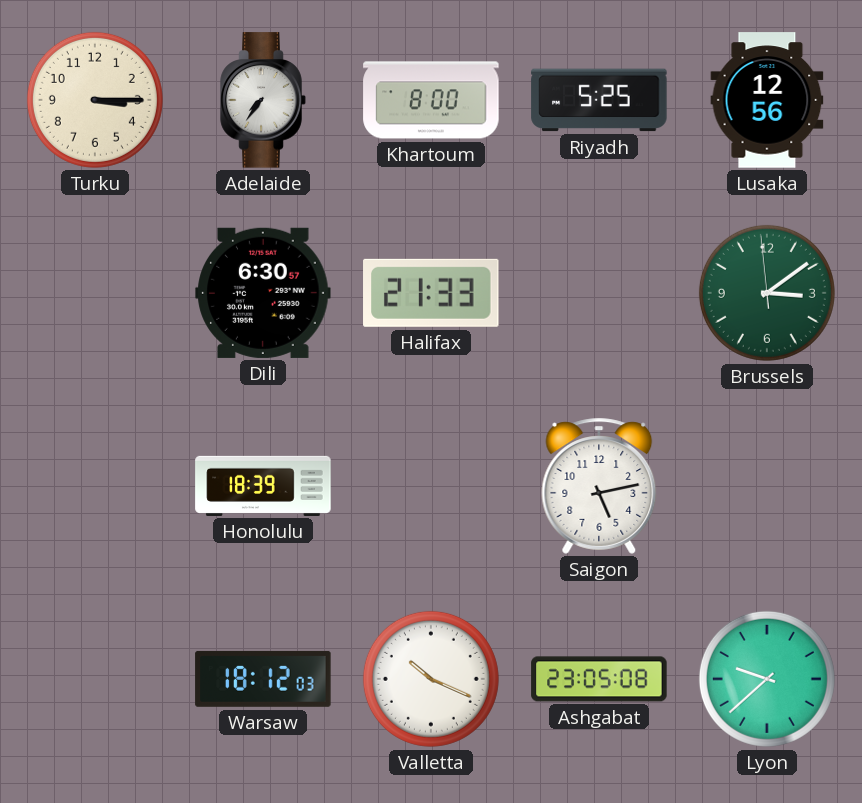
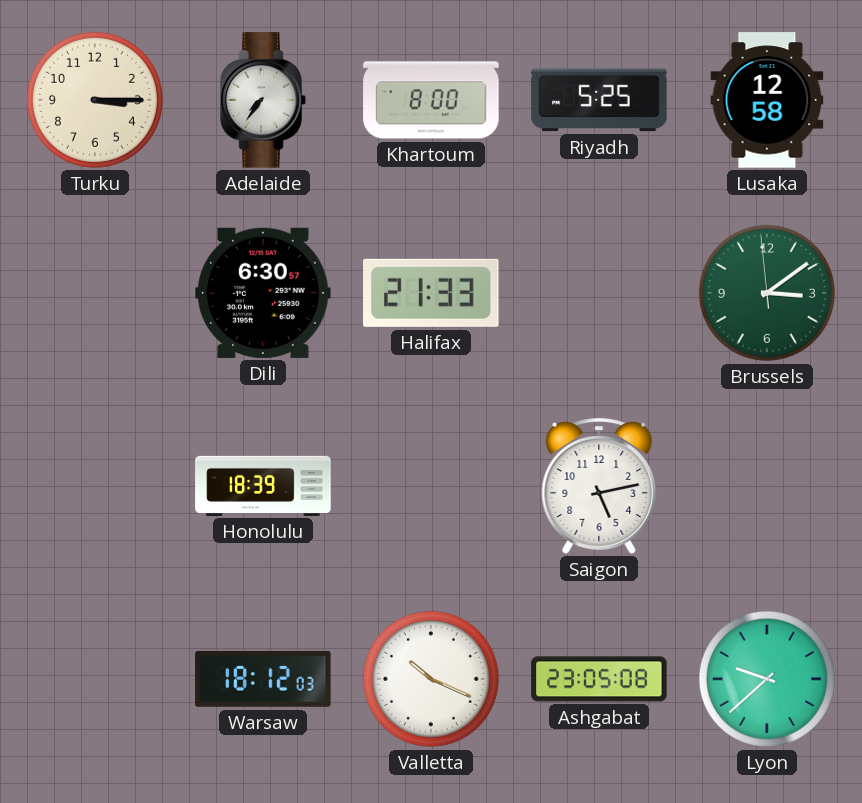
Lusaka: 12:56 -> 12:58 (767, 100)
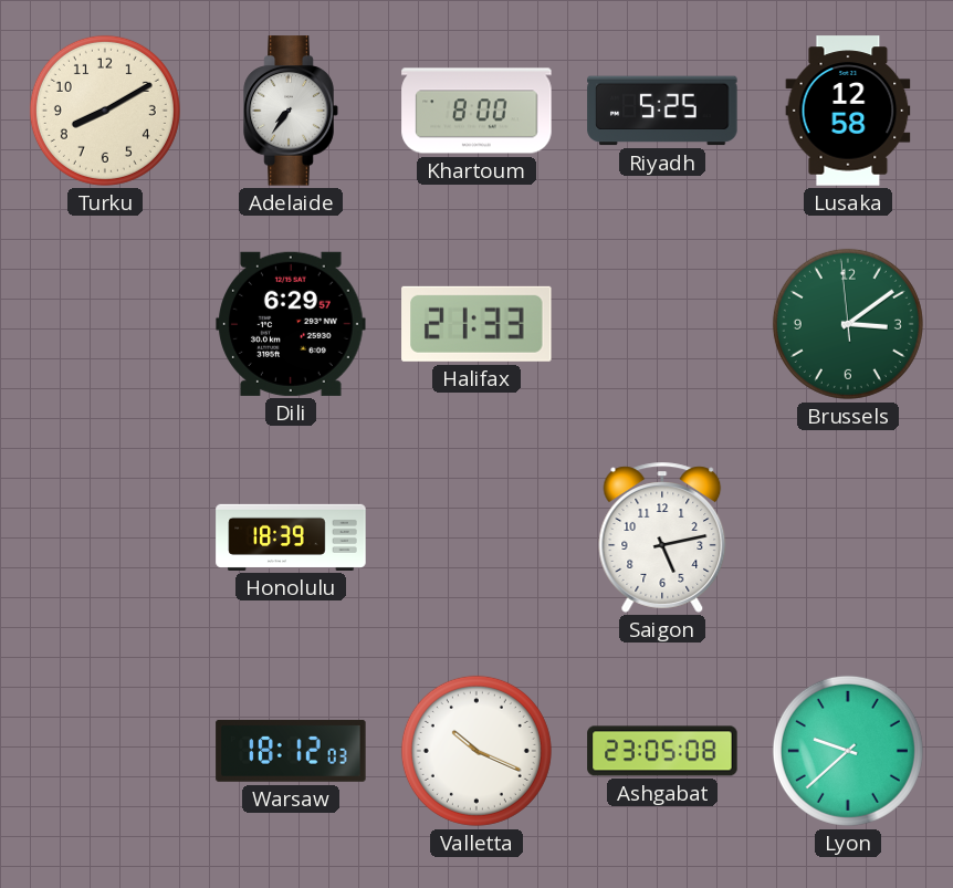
Turku: 3:15 -> 8:10 (105, 111)
Dili: 6:30 -> 6:29 (291, 324)
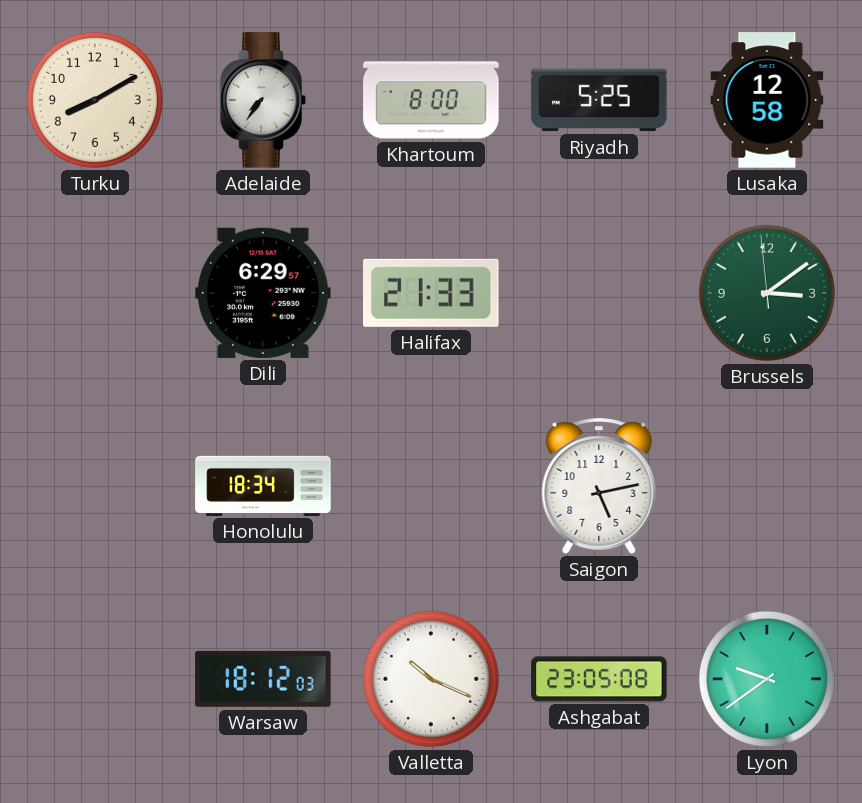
Honolulu: 18:39 -> 18:34 (263, 486)
Lyon: 9:38 -> 9:39 (767, 679)
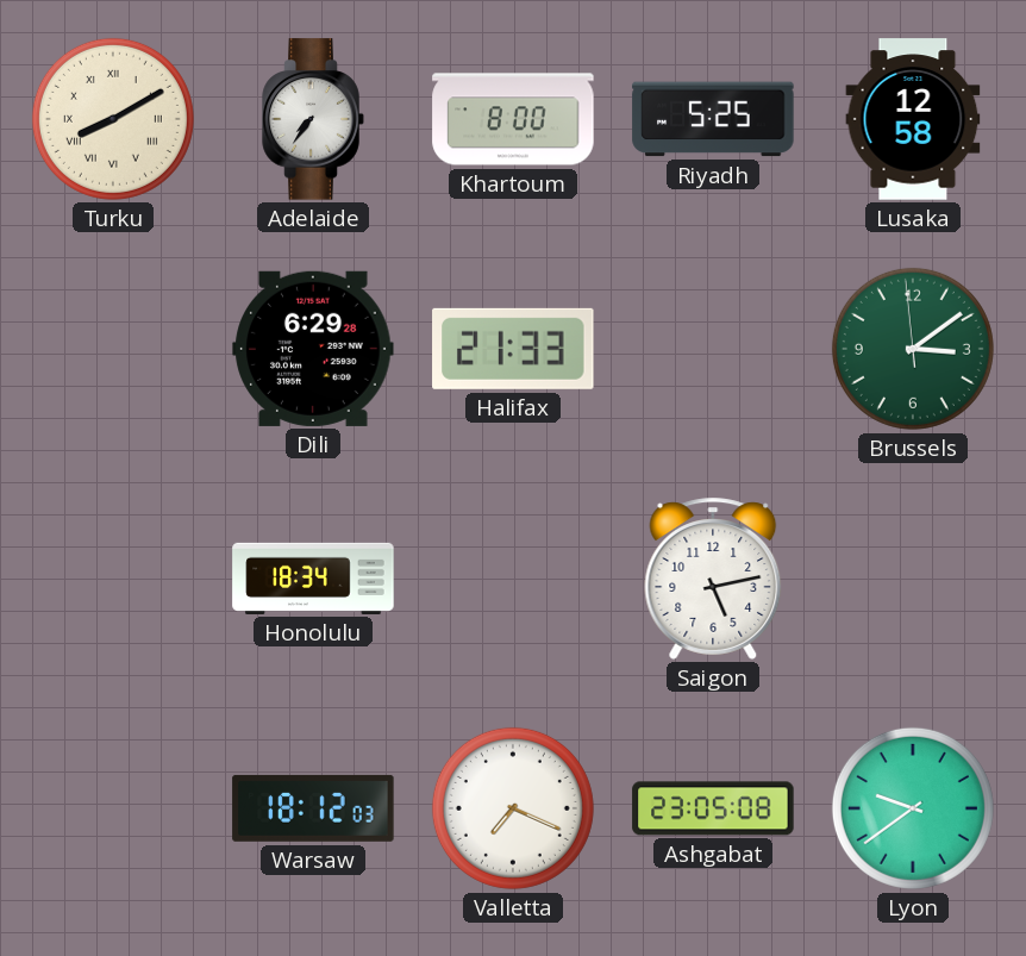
Turku numerals: Arabic -> Roman (113, 119)
Dili: 6:29:57 -> 6:29:28 (313, 349)
Valletta: 10:19 -> 7:19 (513, 808)
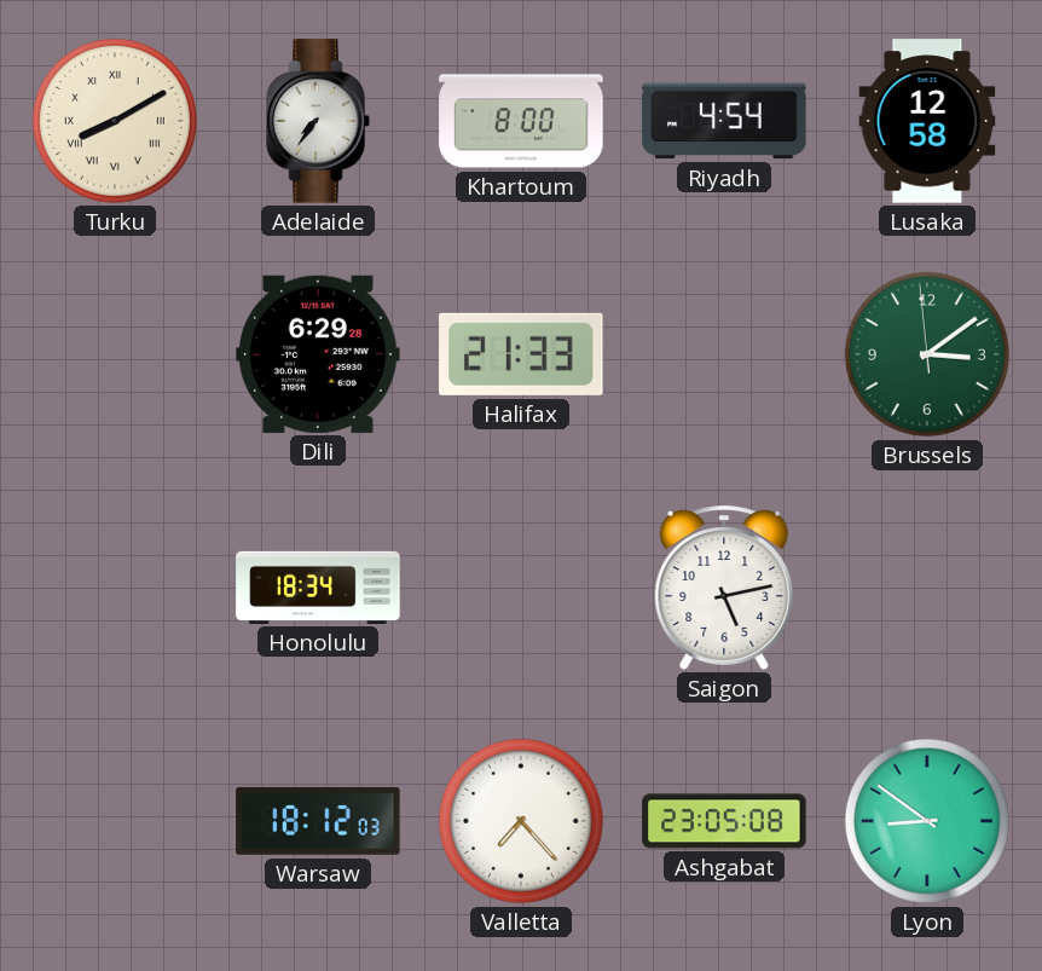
Riyadh: 5:25 -> 4:54 (724, 121)
Valletta: 7:19 -> 7:23 (521, 821)
Lyon: 9:39 -> 8:51 (927, 821)
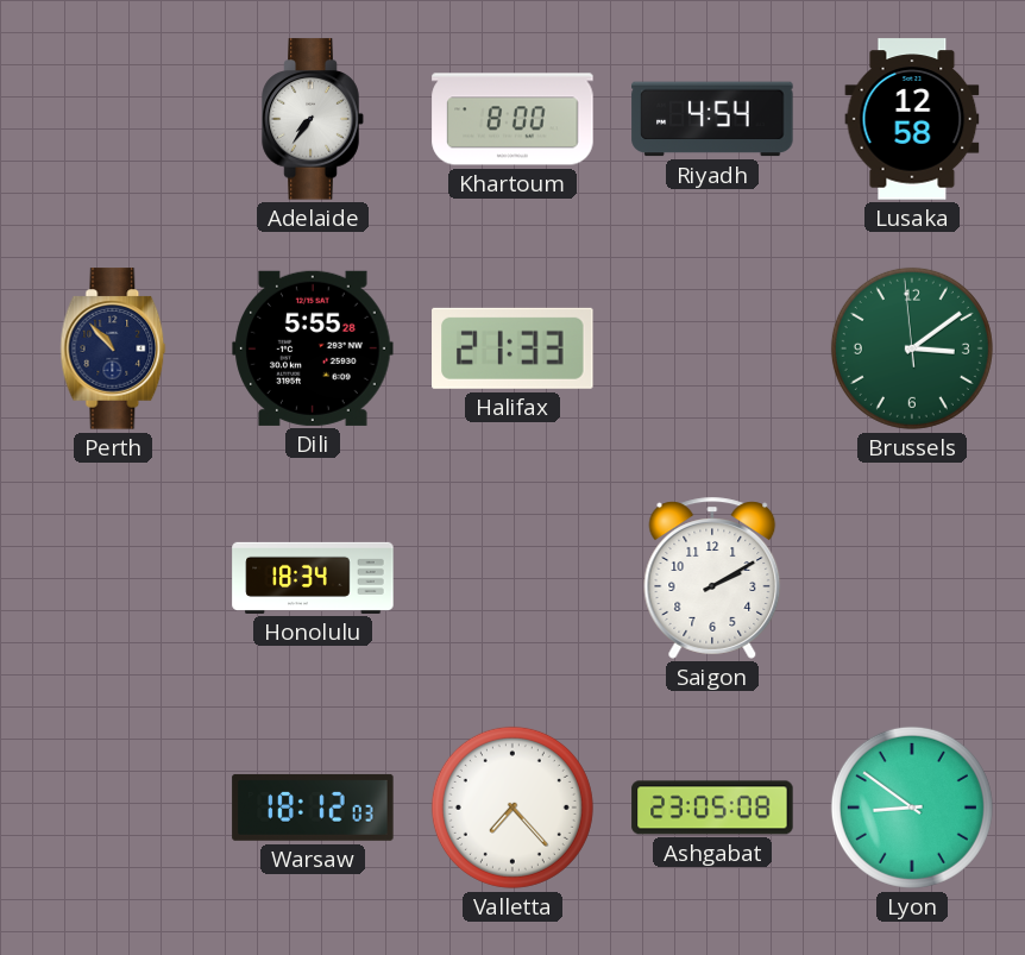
Turku: 8:10 -> none (115, 121)
Perth: none -> 10:53 (113, 348)
Dili: 6:29 -> 5:55 (313, 348)
Saigon: 5:13 -> 2:10 (712, 578)
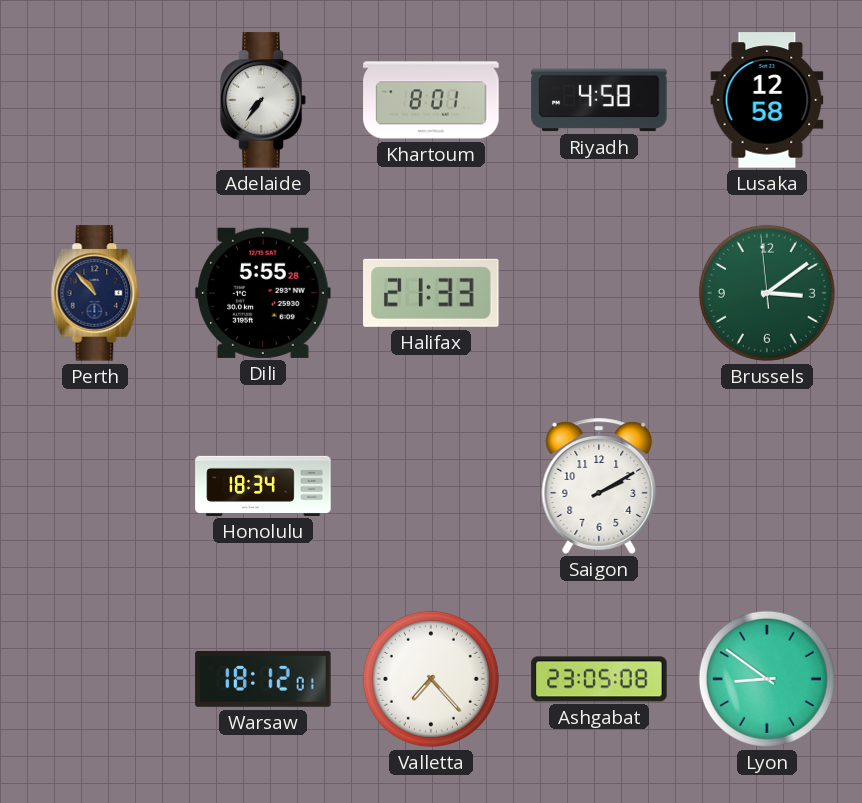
Khartoum: 8:00 -> 8:01 (431, 100)
Riyadh: 4:54 -> 4:58 (599, 100)
Warsaw: 18:12:03 -> 18:12:01 (263, 679)
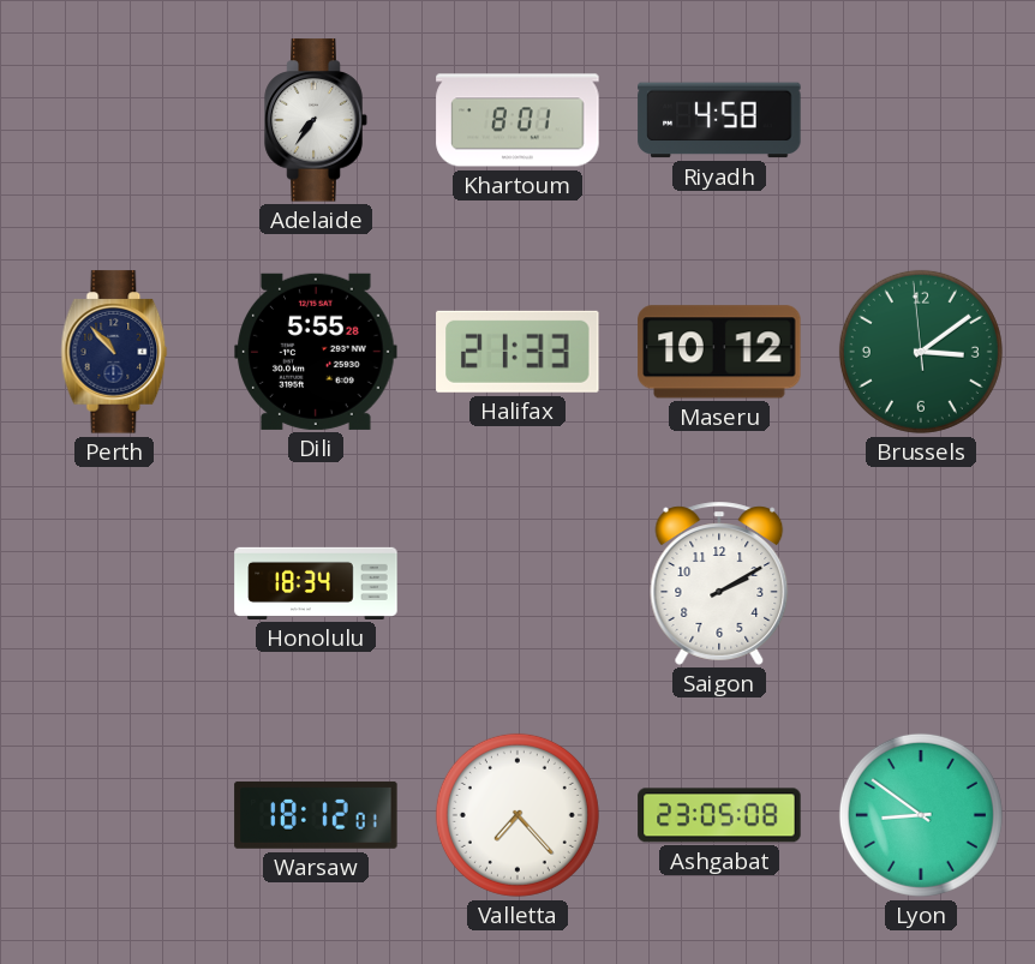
Lusaka: 12:58 -> none (767, 100)
Maseru: none -> 10:12 (719, 352)
